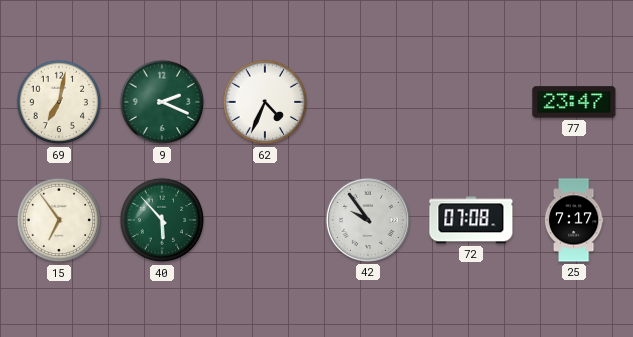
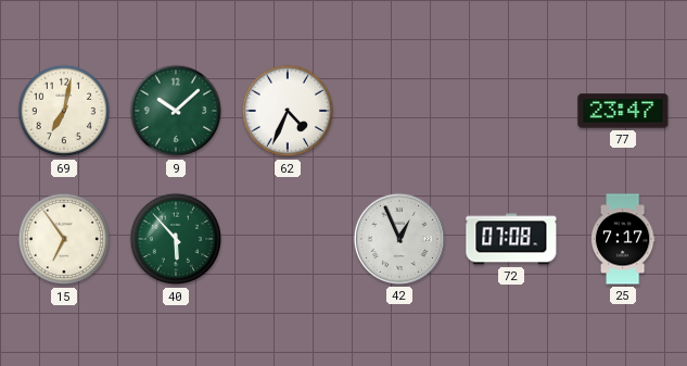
9: 2:19 -> 10:08 (176, 111)
42: 9:54 -> 12:56 (399, 239)
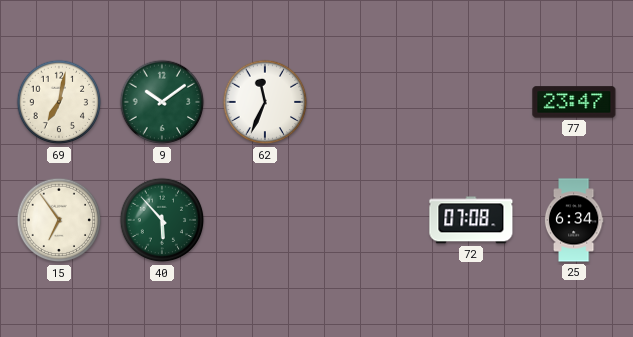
9: 10:08 -> 10:09 (162, 102)
62: 4:34 -> 11:34 (265, 102)
42: 12:56 -> none (399, 239)
25: 7:17 -> 6:34 (574, 220)
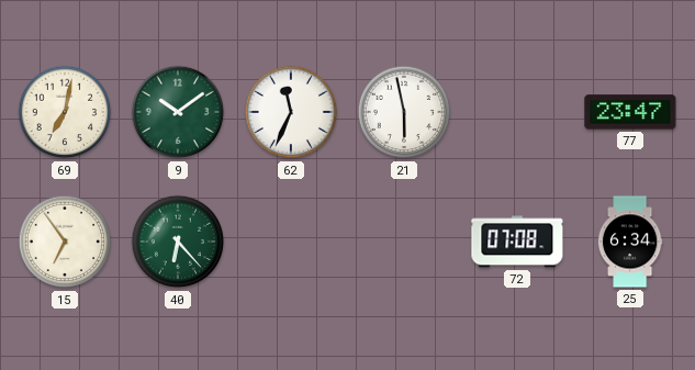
21: none -> 5:58 (404, 112)
40: 5:53 -> 6:23 (178, 242)
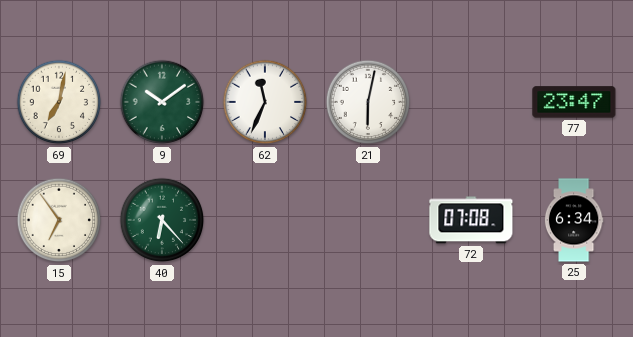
21: 5:58 -> 6:02 (368, 102)
